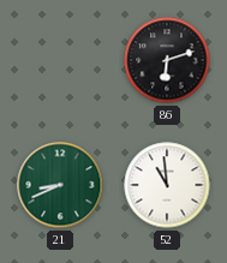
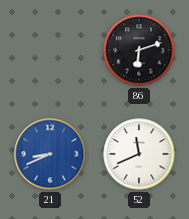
21 dial: green -> blue (50, 154)
52: 10:59 -> 11:41 (139, 154)
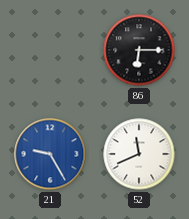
86: 6:12 -> 6:15 (139, 50)
21: 8:41 -> 9:25 (50, 154)
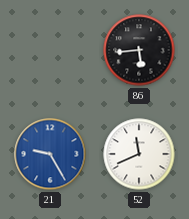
86: 6:15 -> 5:44 (139, 50)
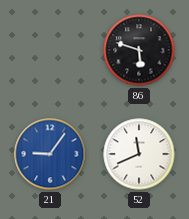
86: 5:44 -> 5:48 (139, 50)
21: 9:25 -> 9:06 (50, 154)
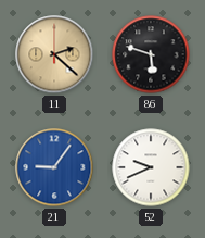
11: none -> 2:22 (54, 54)
52: 11:41 -> 9:41 (151, 167)
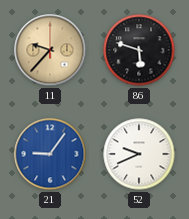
11: 2:22 -> 9:37 (50, 50)
